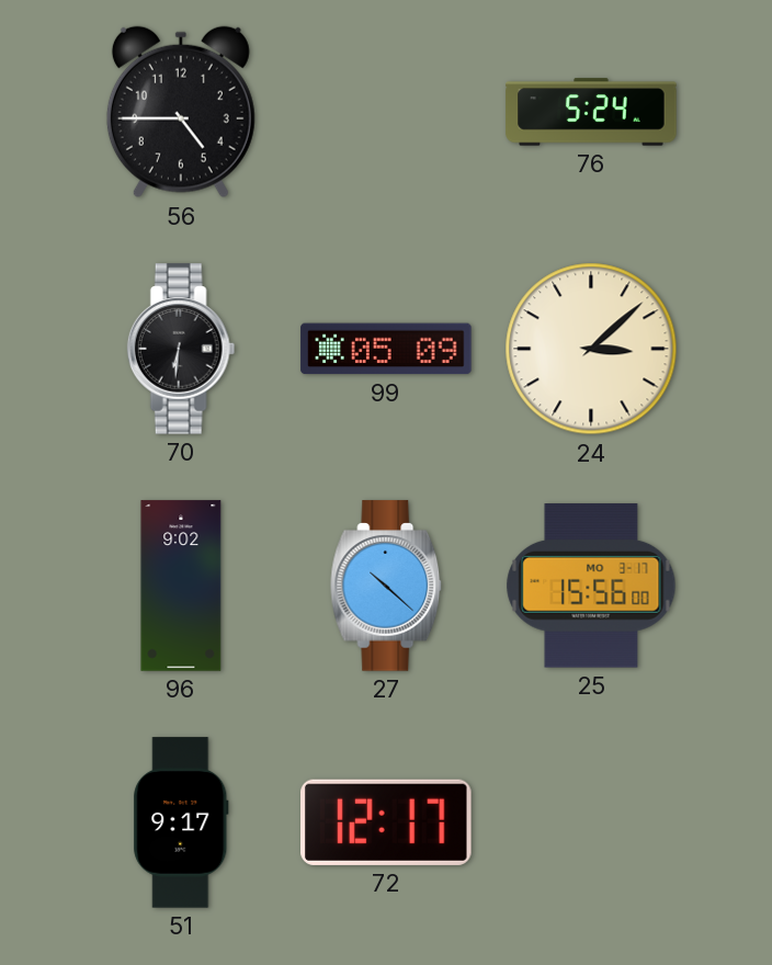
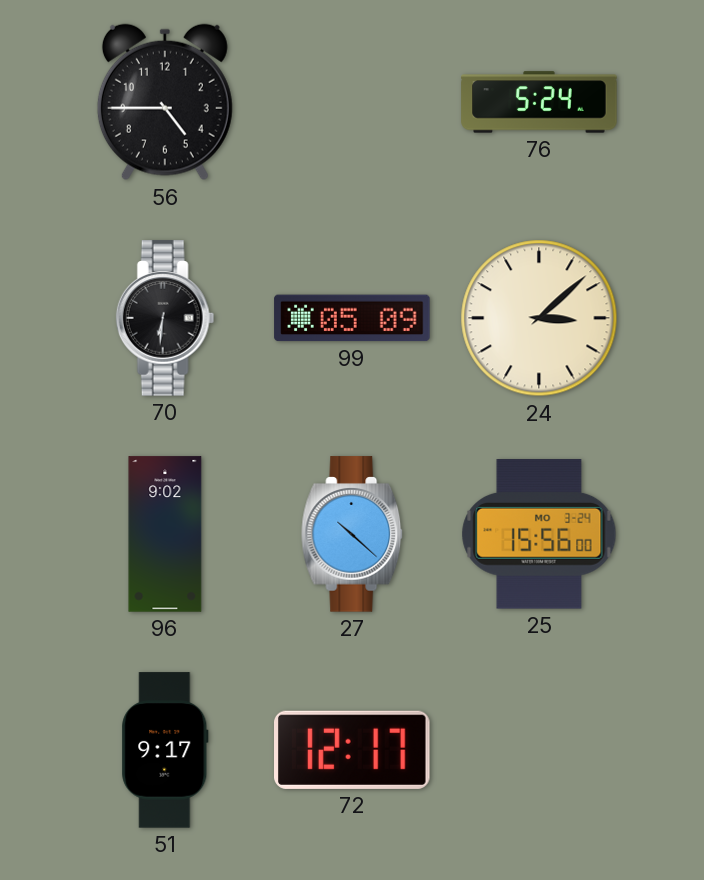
25 date: MO 3-17 -> MO 3-24 (539, 534)
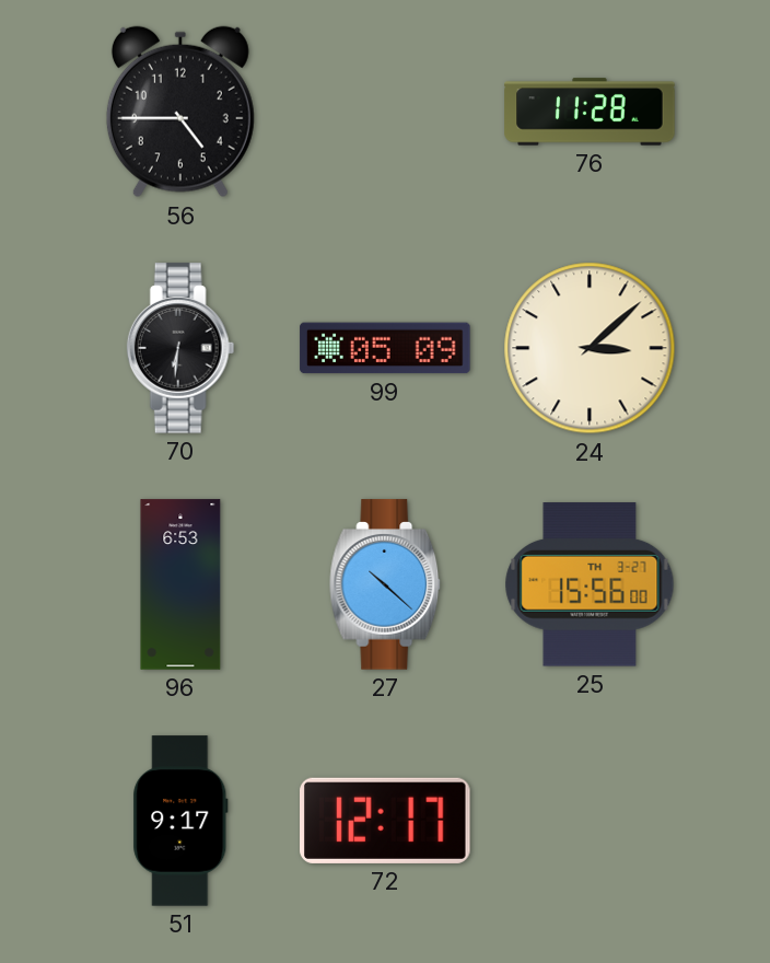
76: 5:24 -> 11:28 (590, 112)
96: 9:02 -> 6:53 (180, 584)
25 date: MO 3-24 -> TH 3-27 (590, 584)
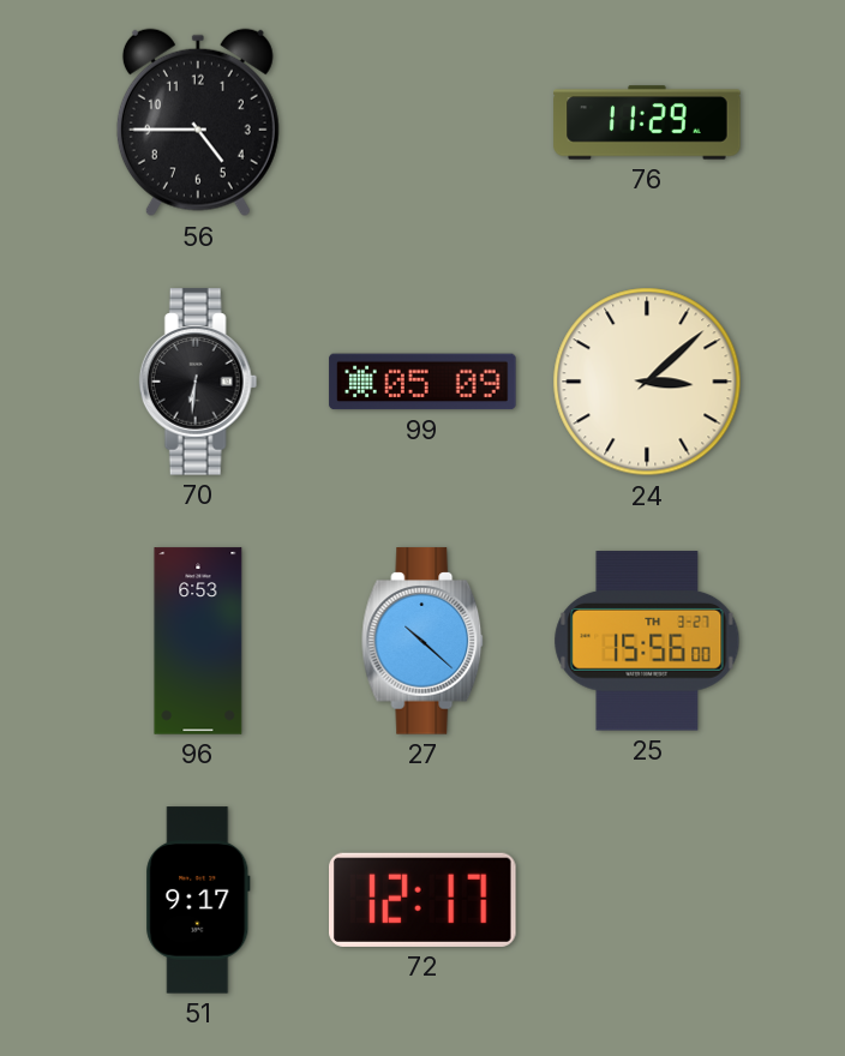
76: 11:28 -> 11:29 (647, 122)
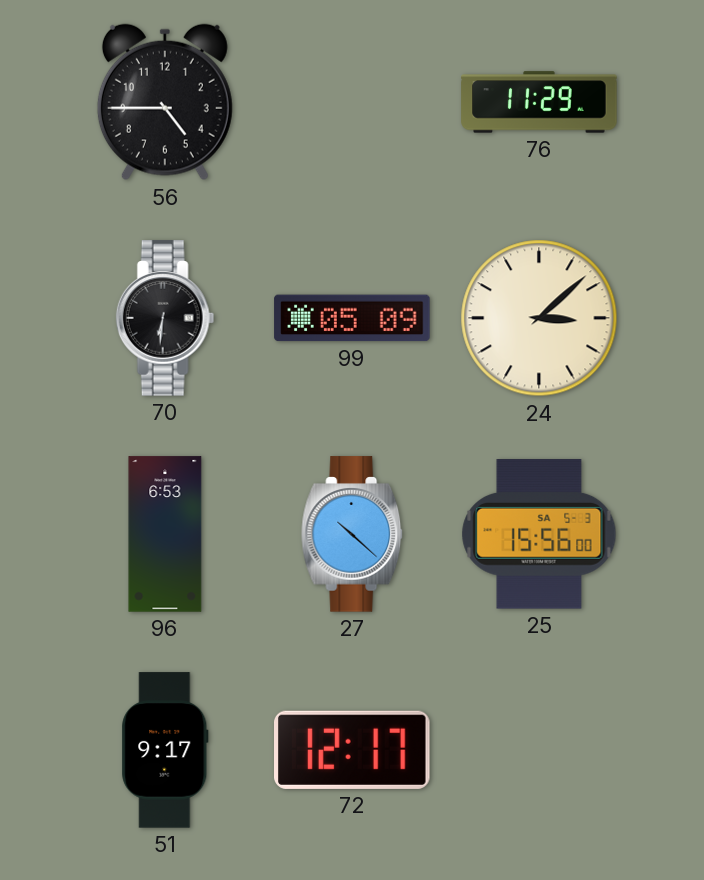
25 date: TH 3-27 -> SA 5-3 (539, 534)
